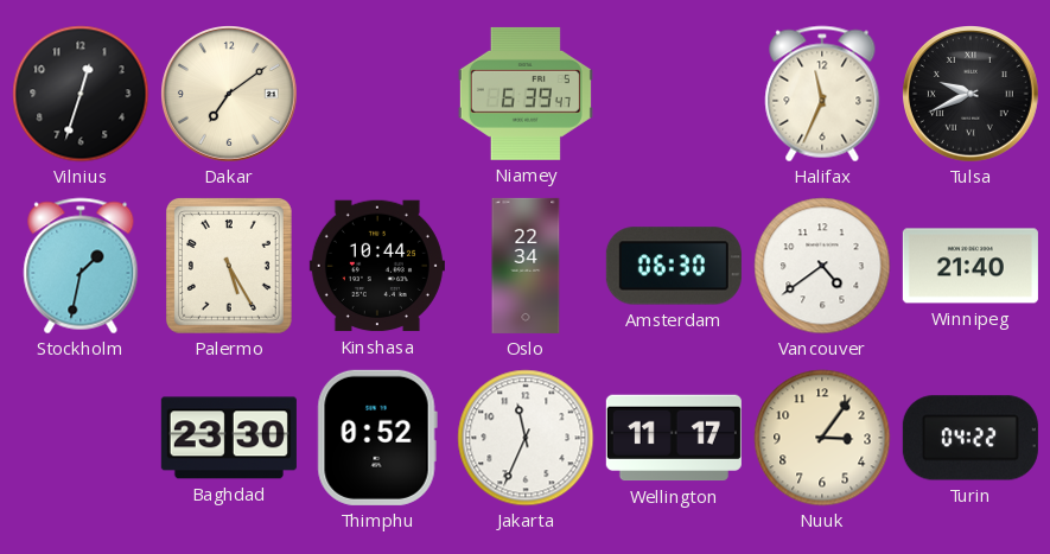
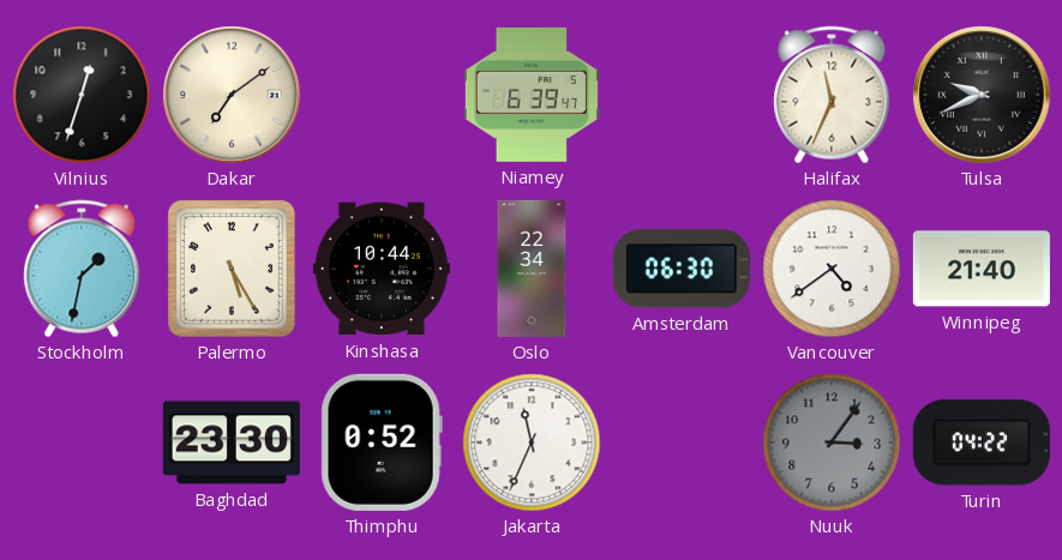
Wellington: 11:17 -> none (674, 438)
Nuuk dial: cream -> grey (832, 442)
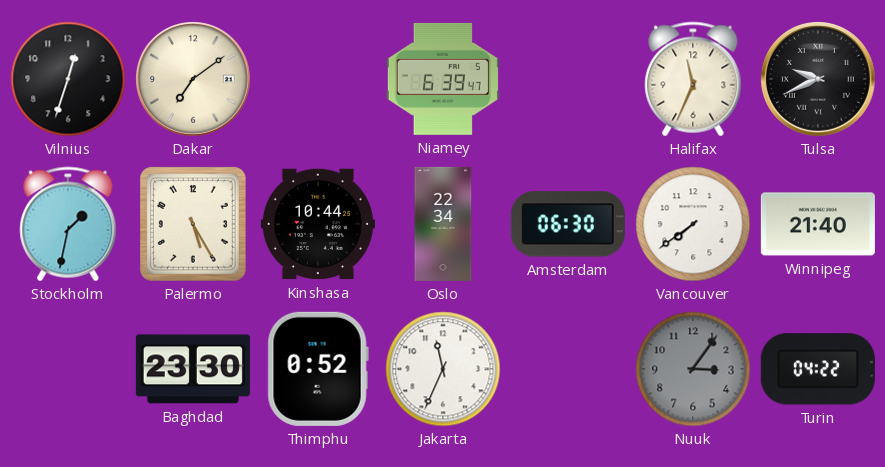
Vancouver: 4:39 -> 7:39 (693, 224)
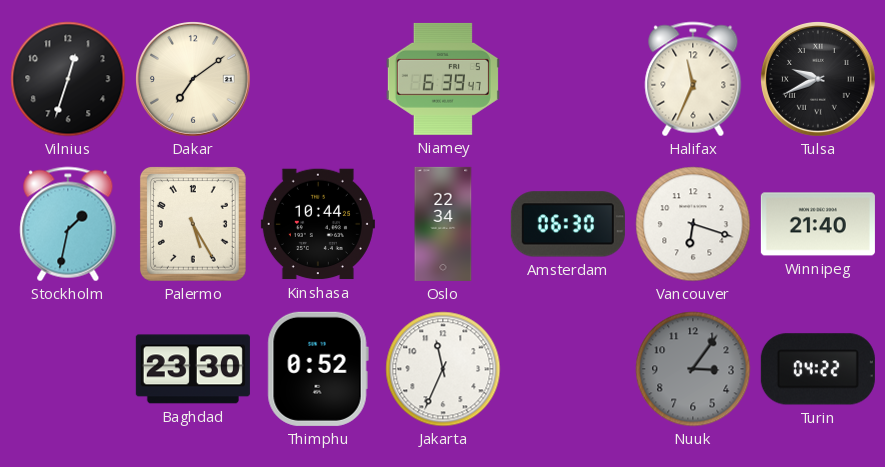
Vancouver: 7:39 -> 6:18 (693, 224)
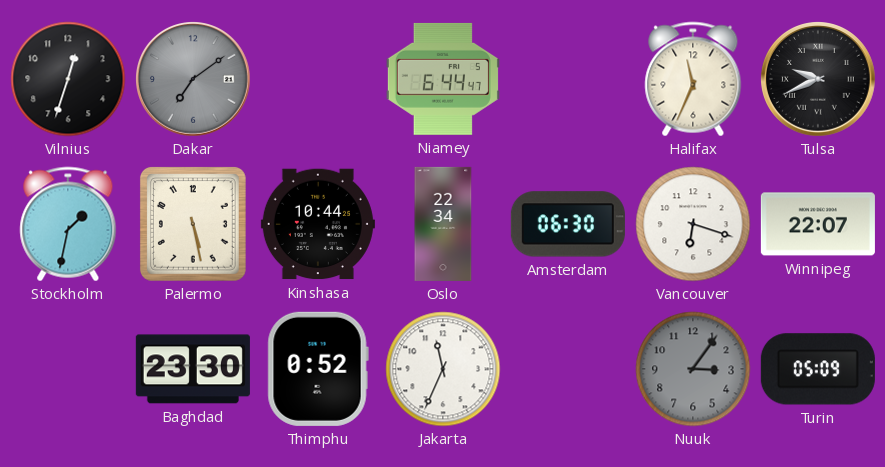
Dakar dial: cream -> grey (194, 80)
Niamey: 6:39 -> 6:44 (443, 79)
Palermo: 5:25 -> 5:28 (193, 224)
Winnipeg: 21:40 -> 22:07 (818, 224)
Turin: 04:22 -> 05:09 (818, 369)
